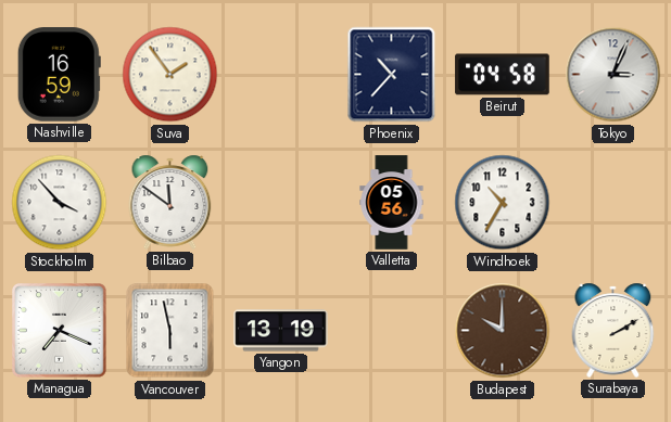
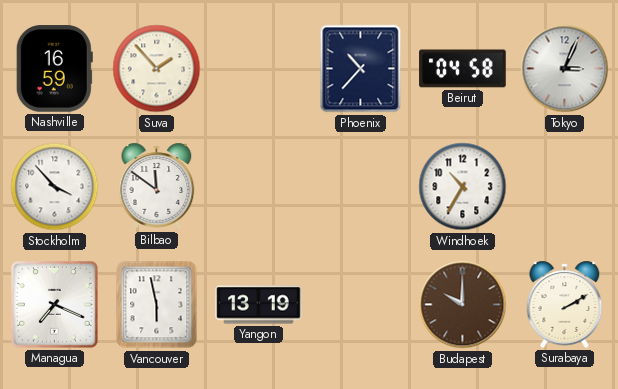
Suva: 1:54 -> 1:53 (157, 69)
Valletta: 05:56 -> none (392, 203)
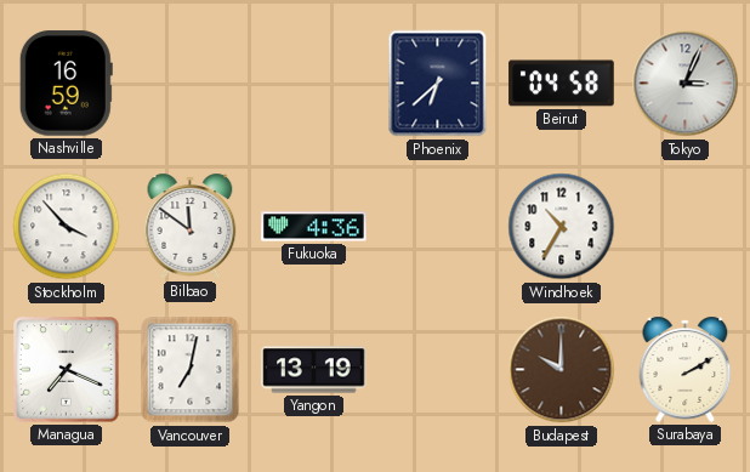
Suva: 1:53 -> none (157, 69)
Phoenix: 10:37 -> 6:38 (438, 84)
Fukuoka: none -> 4:36 (314, 227)
Vancouver: 5:58 -> 7:02 (191, 370)
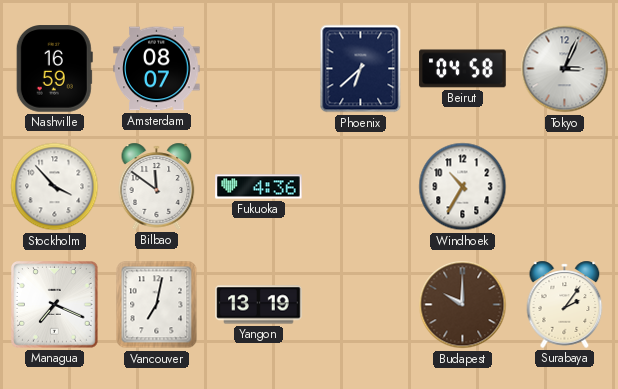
Amsterdam: none -> 08:07 (157, 69)
Surabaya: 2:10 -> 2:06 (565, 304)
